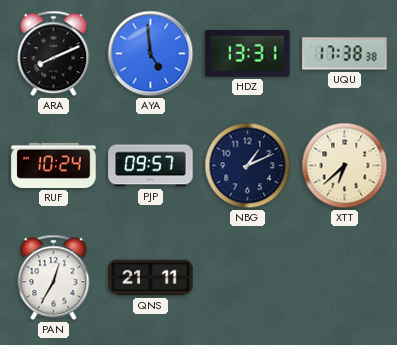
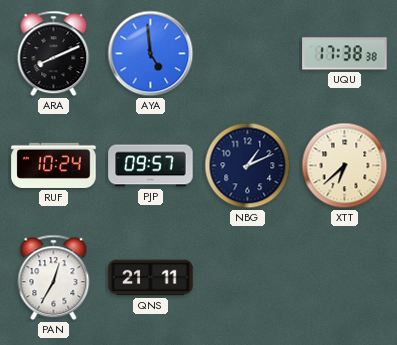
HDZ: 13:31 -> none (248, 53)
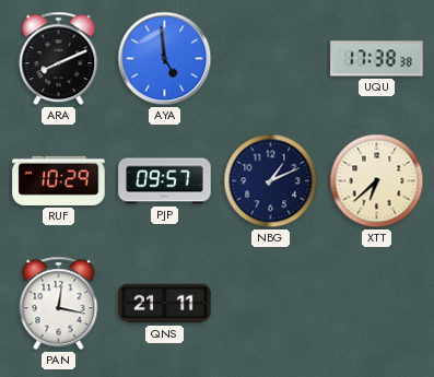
RUF: 10:24 -> 10:29 (59, 180)
PAN: 12:35 -> 12:17 (59, 304)
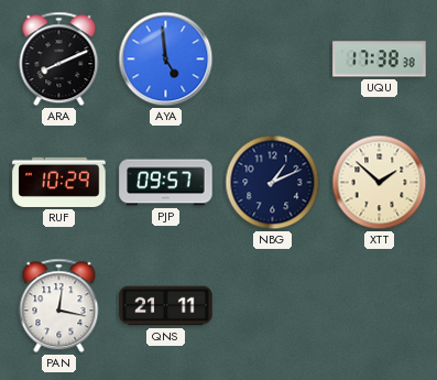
XTT: 6:38 -> 1:52 (380, 183)
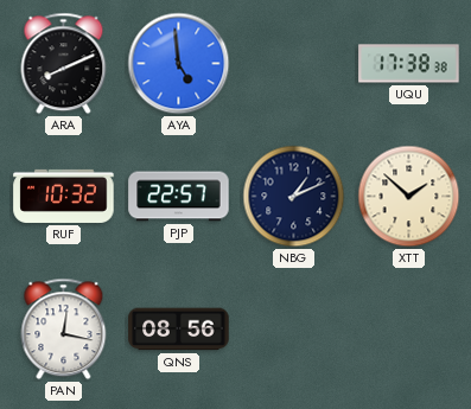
RUF: 10:29 -> 10:32 (64, 196)
PJP: 09:57 -> 22:57 (179, 197)
QNS: 21:11 -> 08:56 (179, 330)
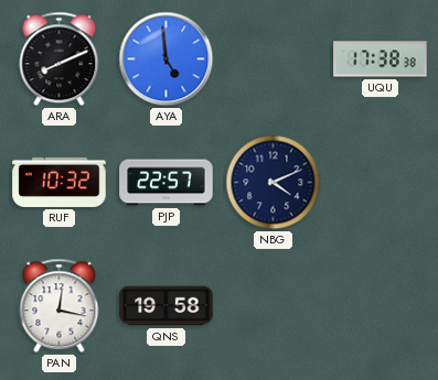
NBG: 1:11 -> 4:11 (274, 183)
XTT: 1:52 -> none (409, 197)
QNS: 08:56 -> 19:58 (167, 306)
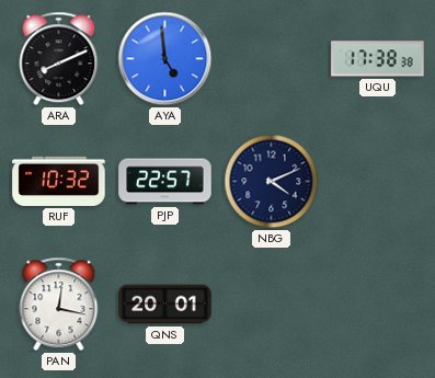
QNS: 19:58 -> 20:01 (165, 305)
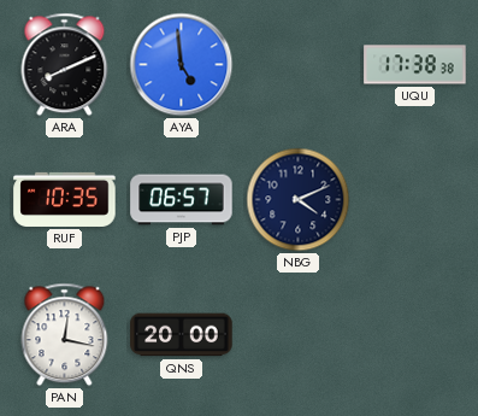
RUF: 10:32 -> 10:35 (65, 199)
PJP: 22:57 -> 06:57 (182, 200)
QNS: 20:01 -> 20:00 (182, 335)
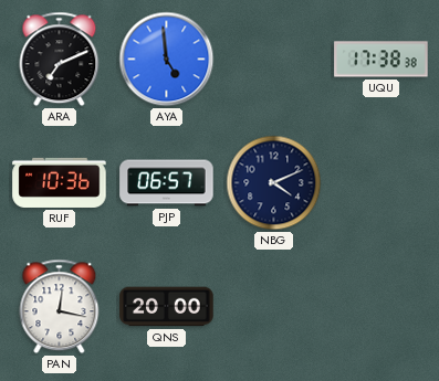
ARA: 8:11 -> 7:11 (60, 60)
RUF: 10:35 -> 10:36 (60, 182)
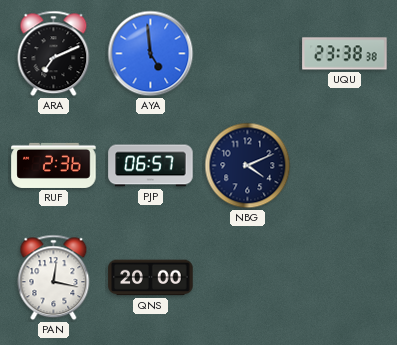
UQU: 17:38 -> 23:38 (345, 54)
RUF: 10:36 -> 2:36 (54, 165)
